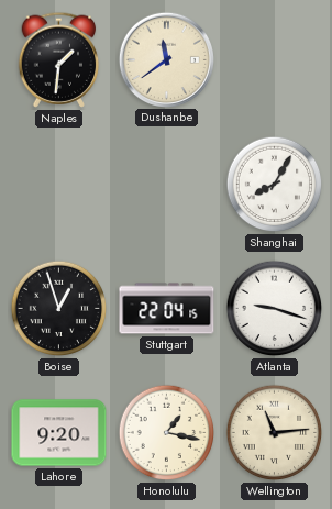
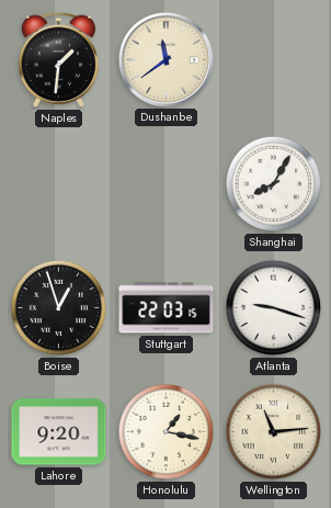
Stuttgart: 22:04 -> 22:03 (167, 308)
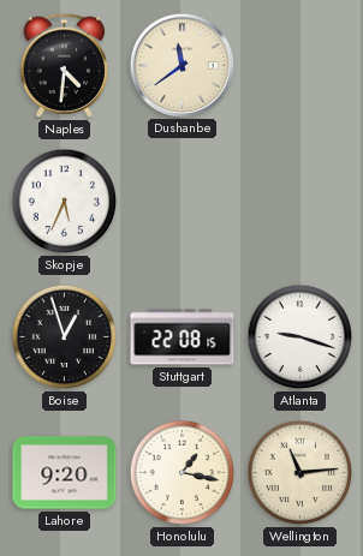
Naples: 1:31 -> 4:31 (65, 65)
Skopje: none -> 5:34 (65, 202)
Shanghai: 8:05 -> none (274, 184)
Stuttgart: 22:03 -> 22:08 (183, 337)
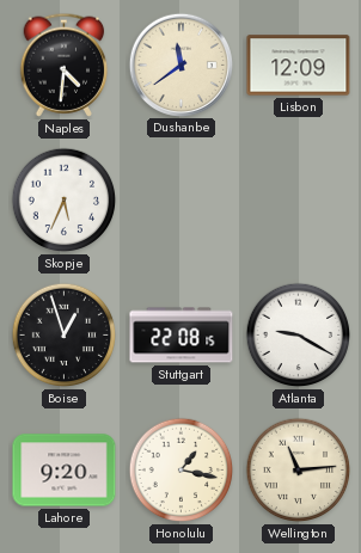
Lisbon: none -> 12:09 (299, 66)
Atlanta: 9:18 -> 9:20 (299, 336)
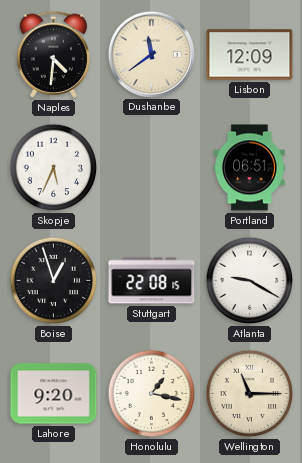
Portland: none -> 06:51 (250, 168)
Wellington: 11:14 -> 11:15 (250, 394)
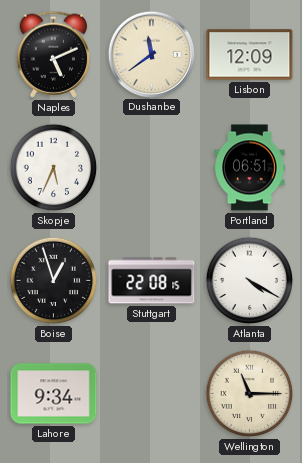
Naples: 4:31 -> 5:11 (54, 54)
Atlanta: 9:20 -> 4:20 (250, 281)
Lahore: 9:20 -> 9:34 (54, 394)
Honolulu: 1:17 -> none (152, 394)
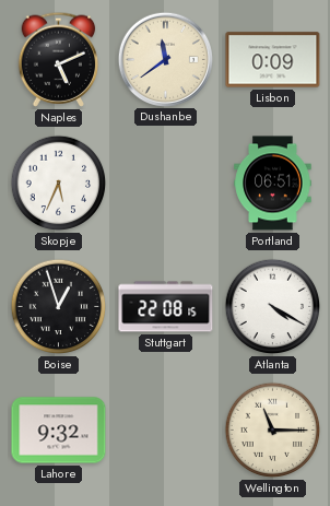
Lisbon: 12:09 -> 0:09 (273, 60)
Lahore: 9:34 -> 9:32 (59, 431)
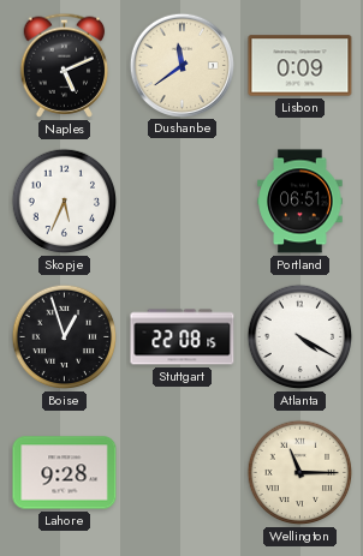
Lahore: 9:32 -> 9:28 (65, 473)
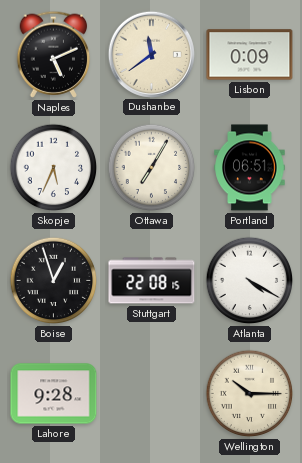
Ottawa: none -> 7:05 (152, 168)
Wellington: 11:15 -> 10:15 (250, 394)
